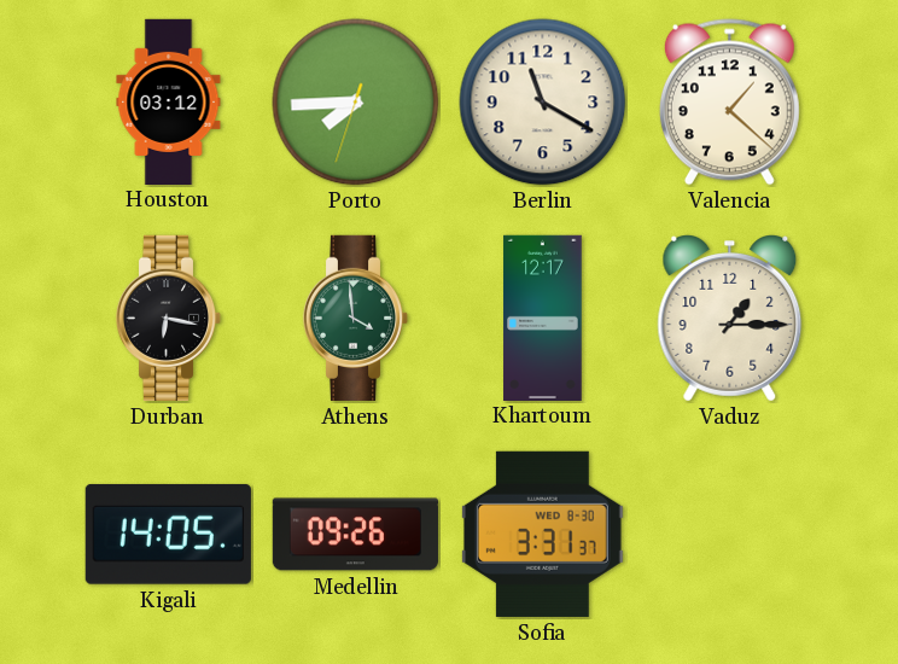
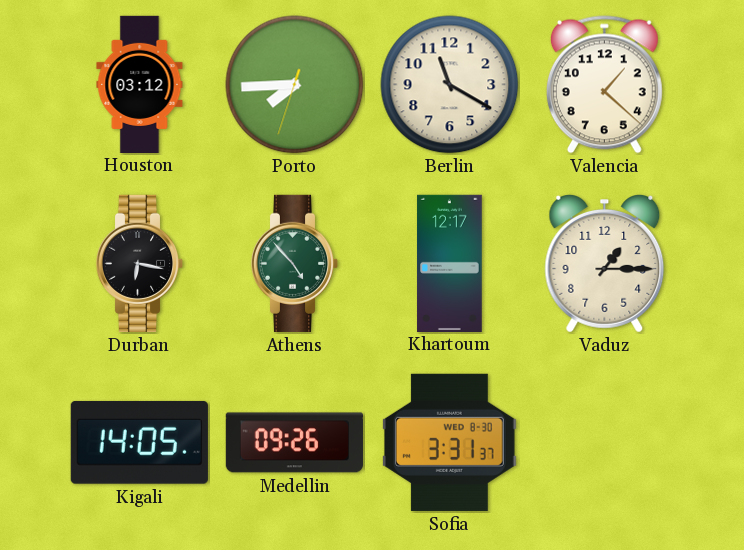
Athens: 3:59 -> 4:53 (295, 263)
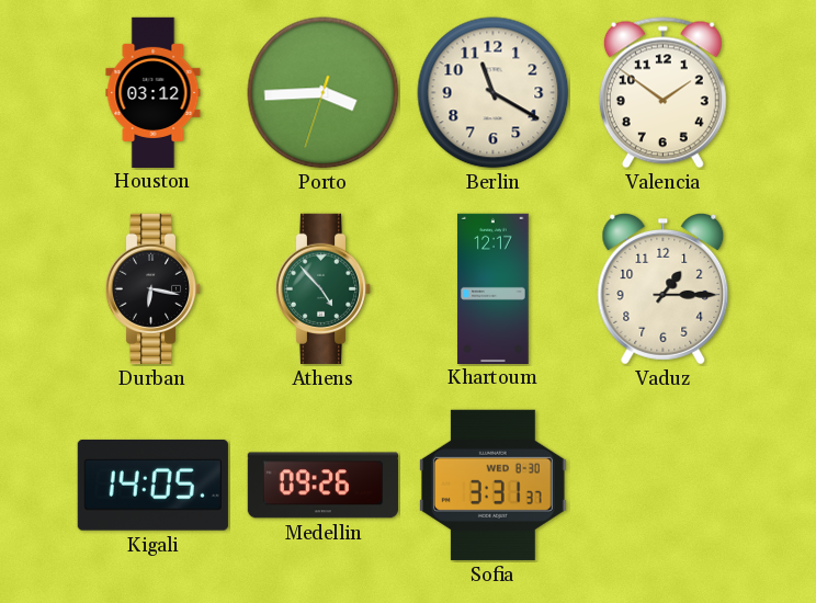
Porto: 7:44 -> 3:44 (324, 93)
Valencia: 1:22 -> 1:51 (662, 93)
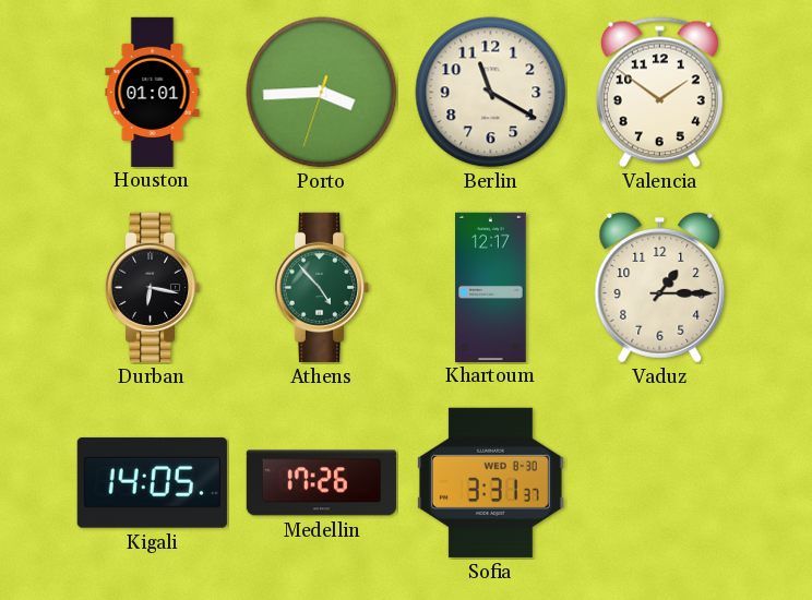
Houston: 03:12 -> 01:01 (153, 92)
Medellin: 09:26 -> 17:26 (321, 483)
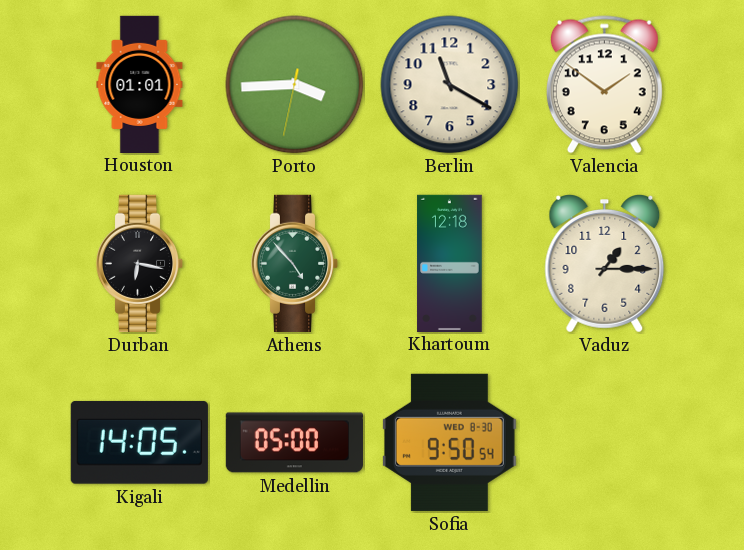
Porto: 3:44:33 -> 3:44:32 (295, 85)
Khartoum: 12:17 -> 12:18 (450, 263)
Medellin: 17:26 -> 05:00 (294, 443)
Sofia: 3:31 -> 9:50 (449, 442)
